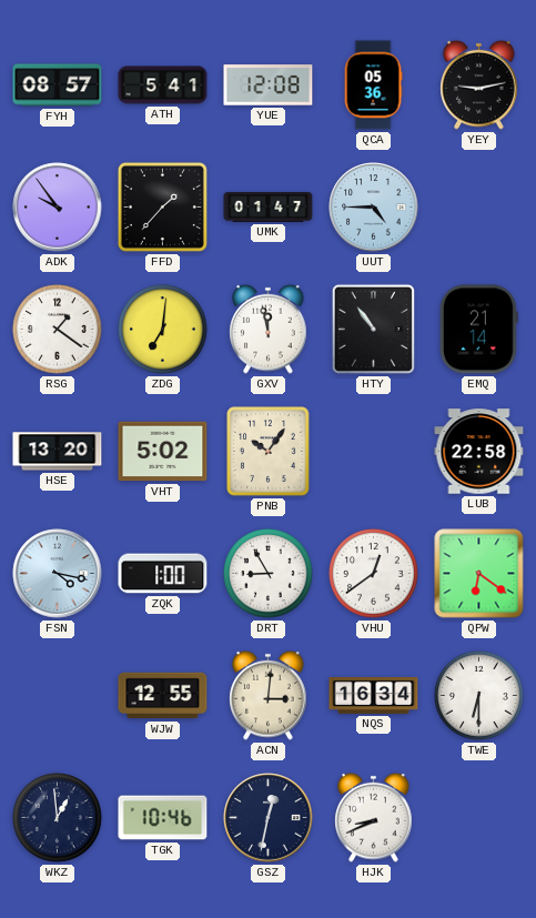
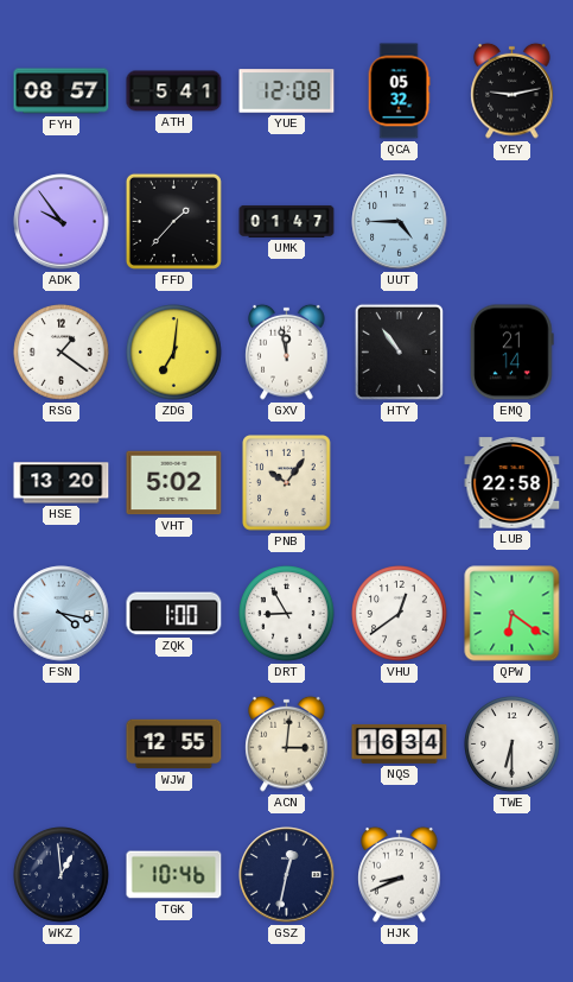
QCA: 05:36 -> 05:32 (399, 91)
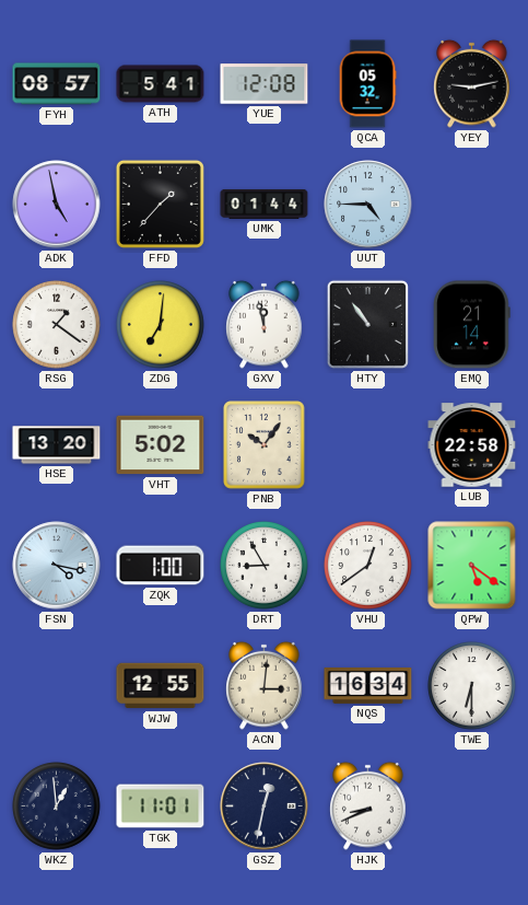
ADK: 9:54 -> 4:58 (57, 205)
UMK: 01:47 -> 01:44 (265, 204)
QPW: 6:21 -> 5:21 (472, 566)
TGK: 10:46 -> 11:01 (161, 807)
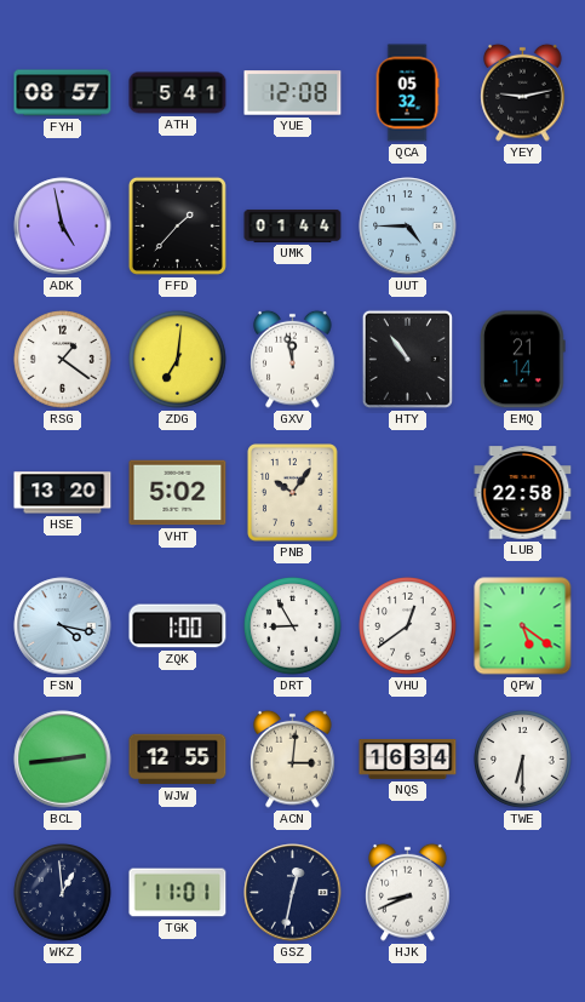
BCL: none -> 2:44 (63, 760)
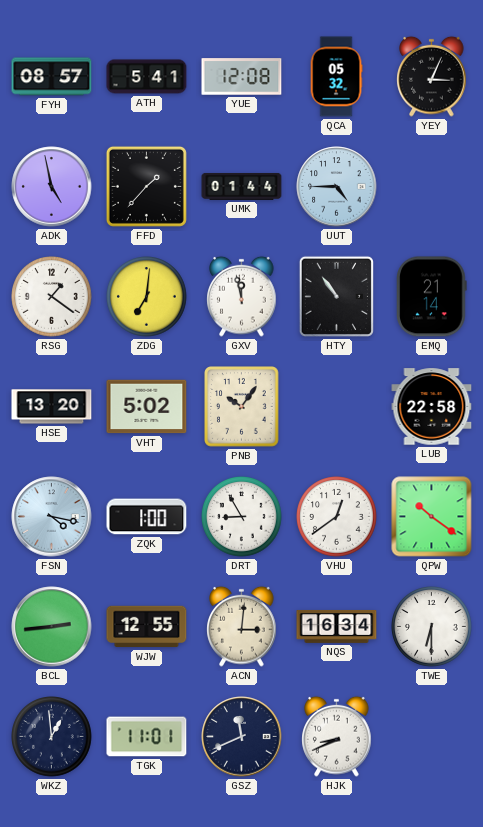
YEY: 9:13 -> 3:04 (432, 76)
QPW: 5:21 -> 10:21 (432, 517)
GSZ: 12:32 -> 11:41 (242, 737)
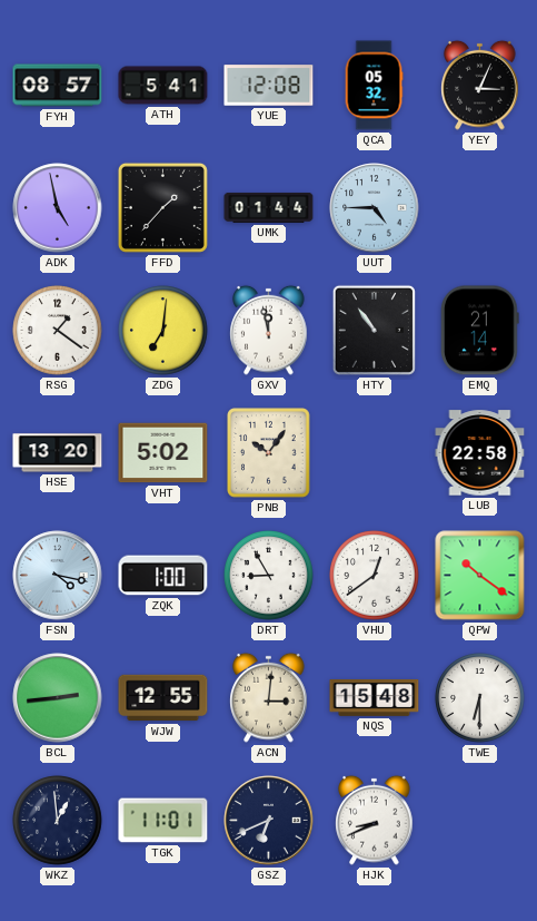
NQS: 16:34 -> 15:48 (375, 697)
GSZ: 11:41 -> 6:41 (269, 821)
